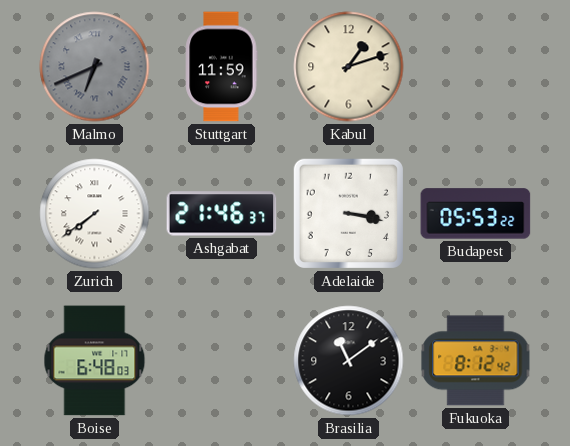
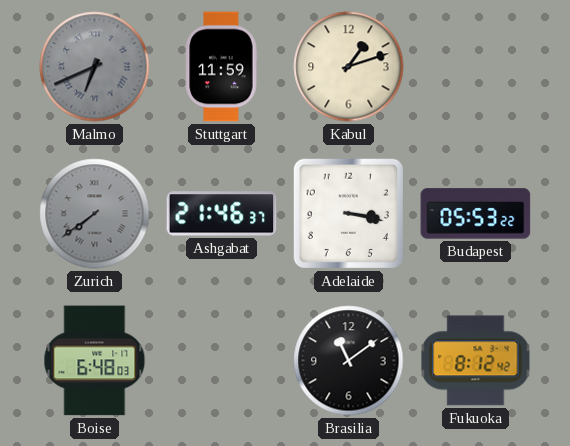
Zurich dial: white -> grey (95, 214)
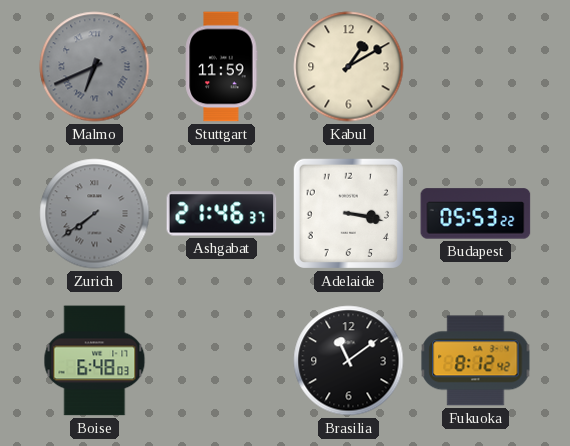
Kabul: 1:12 -> 1:10 (349, 67)
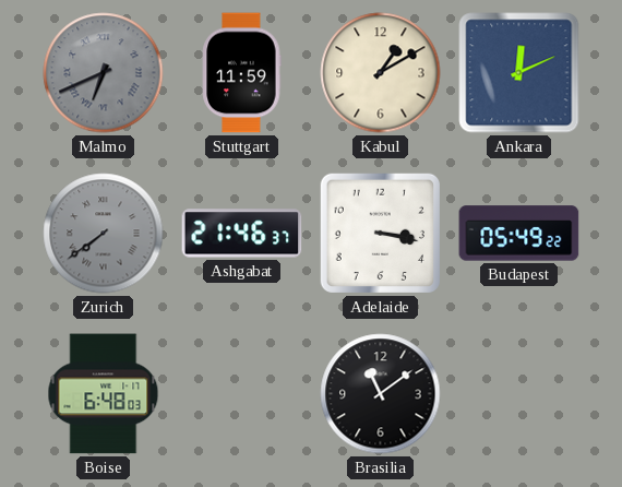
Ankara: none -> 12:11 (519, 73)
Budapest: 05:53 -> 05:49 (519, 234)
Fukuoka: 8:12 -> none (476, 361)
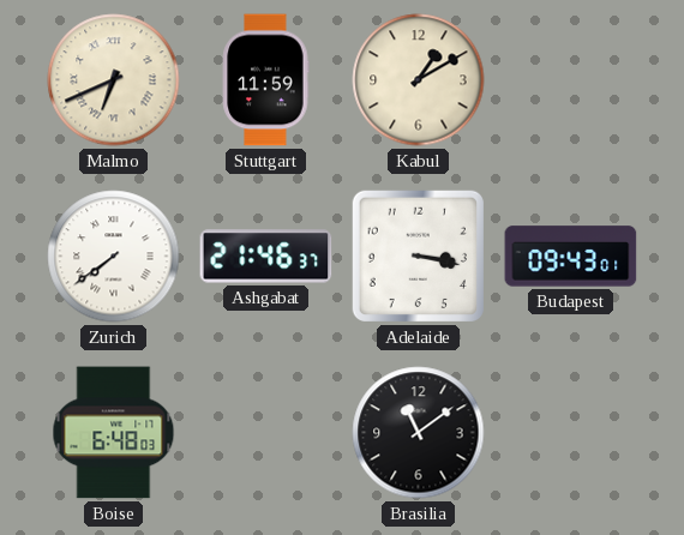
Malmo dial: grey -> cream (114, 80)
Ankara: 12:11 -> none (519, 73)
Zurich dial: grey -> white (114, 257)
Budapest: 05:49 -> 09:43 (571, 257)
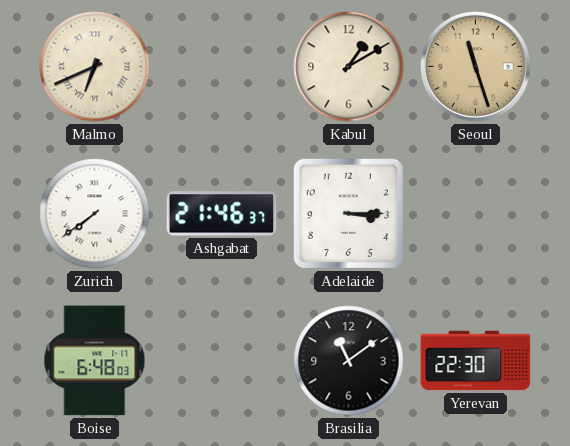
Stuttgart: 11:59 -> none (265, 80)
Seoul: none -> 11:27 (475, 66)
Adelaide: 3:17 -> 3:15 (348, 213)
Budapest: 09:43 -> none (571, 257)
Yerevan: none -> 22:30 (476, 361)
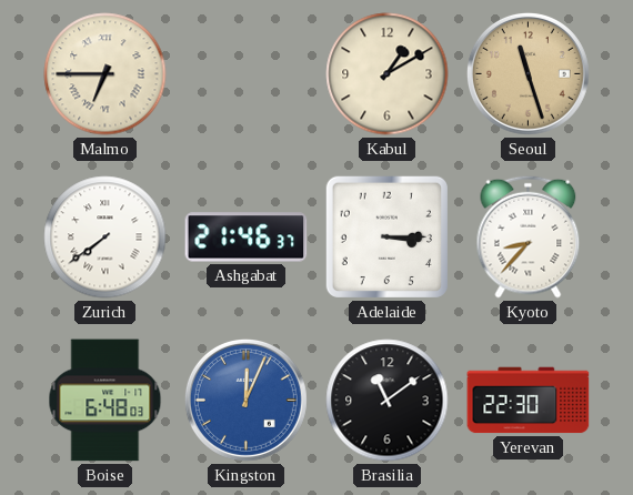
Malmo: 6:41 -> 6:45 (105, 74)
Kyoto: none -> 8:37 (529, 236)
Kingston: none -> 12:04 (245, 400)
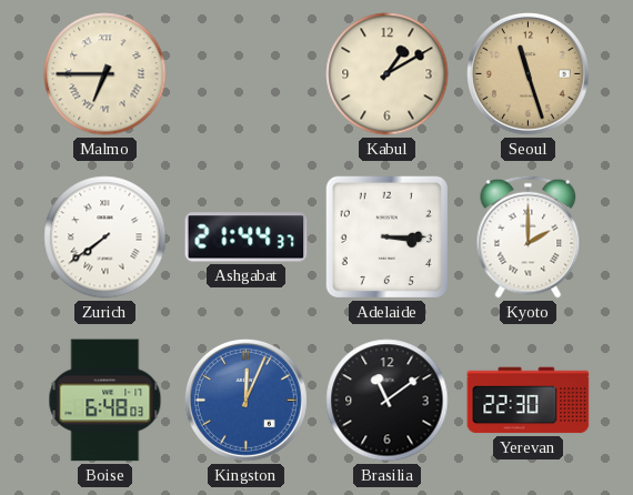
Ashgabat: 21:46 -> 21:44 (247, 238)
Kyoto: 8:37 -> 2:00 (529, 236)
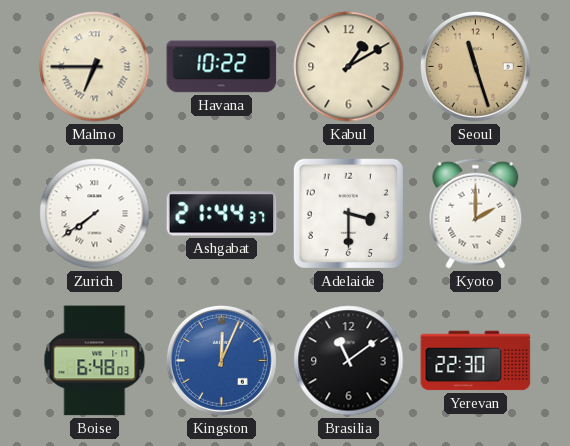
Havana: none -> 10:22 (222, 67)
Adelaide: 3:15 -> 3:30 (348, 213)
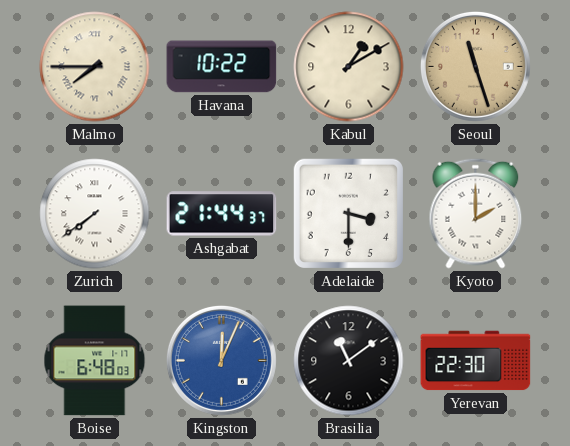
Malmo: 6:45 -> 7:45 (95, 67)
